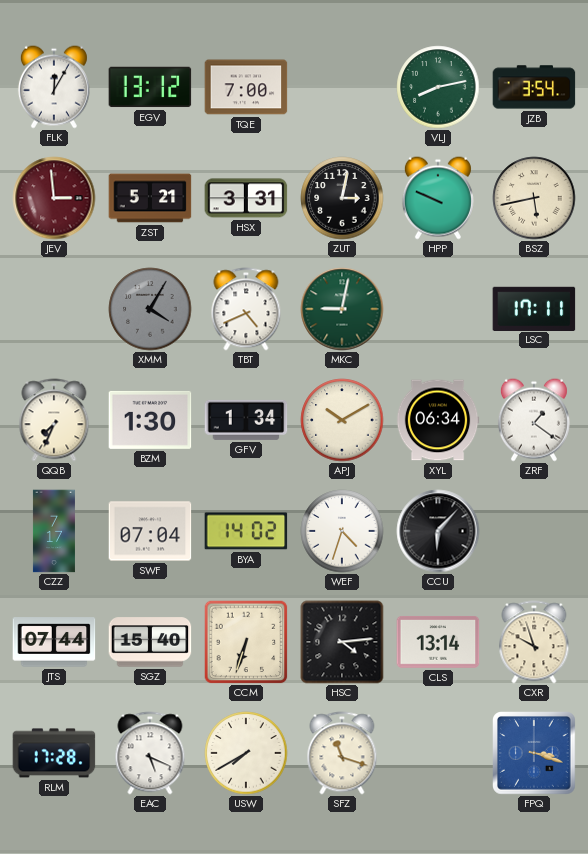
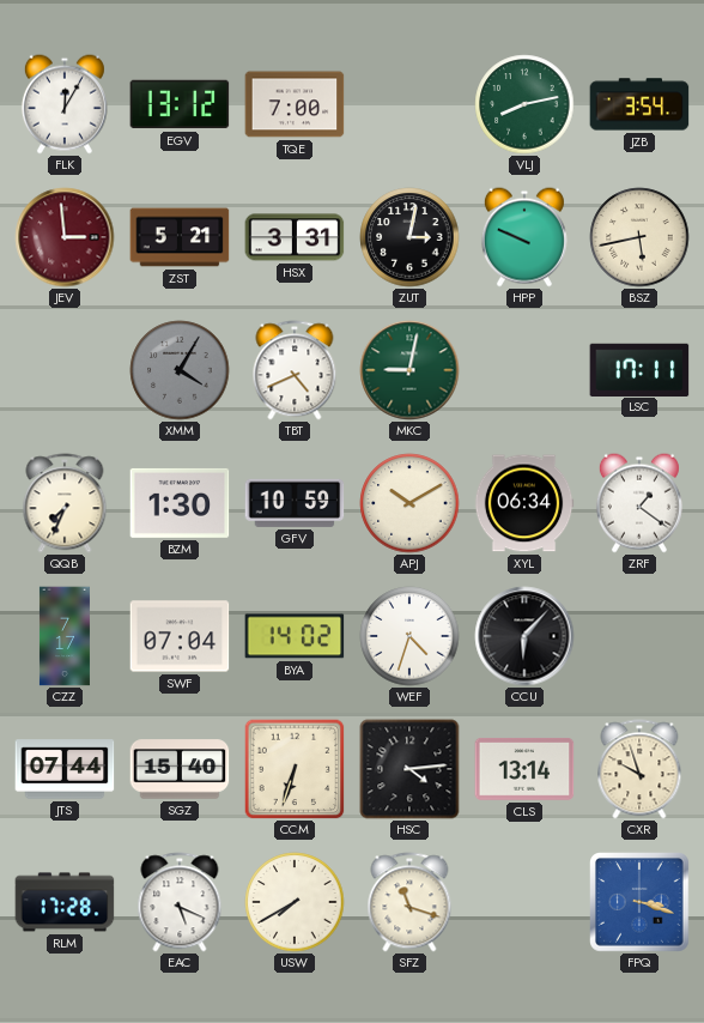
GFV: 1:34 -> 10:59 (295, 503)
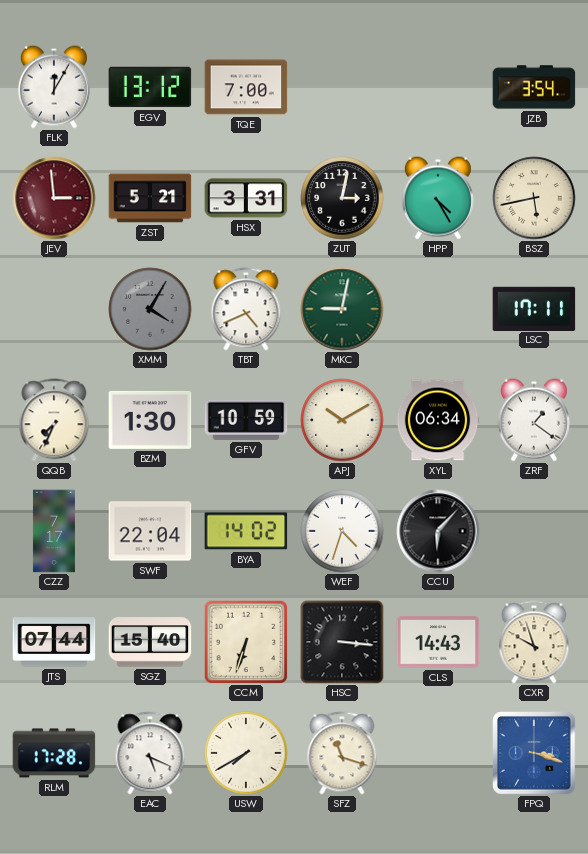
VLJ: 8:13 -> none (524, 104)
HPP: 9:49 -> 4:25 (438, 198)
SWF: 07:04 -> 22:04 (150, 531)
HSC: 4:14 -> 3:16 (342, 642)
CLS: 13:14 -> 14:43 (438, 642)
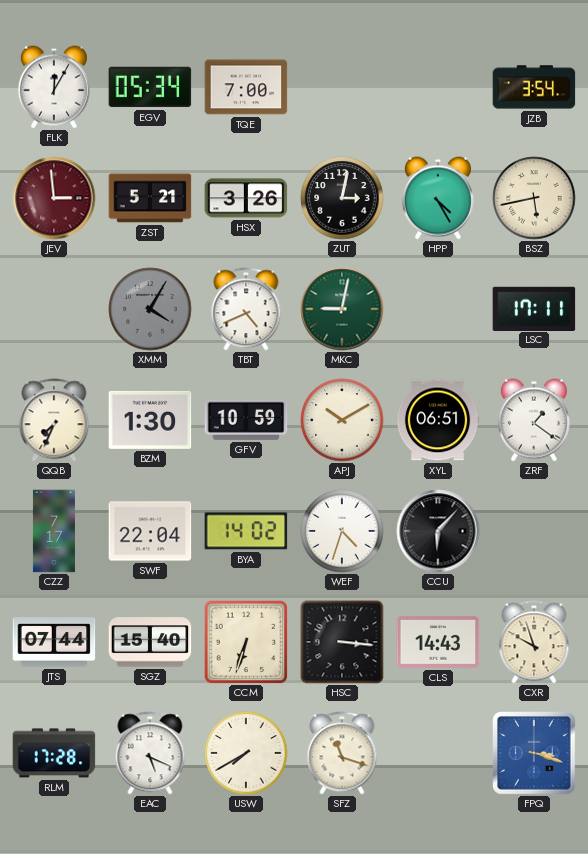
EGV: 13:12 -> 05:34 (150, 87)
HSX: 3:31 -> 3:26 (246, 198)
XYL: 06:34 -> 06:51 (438, 420)
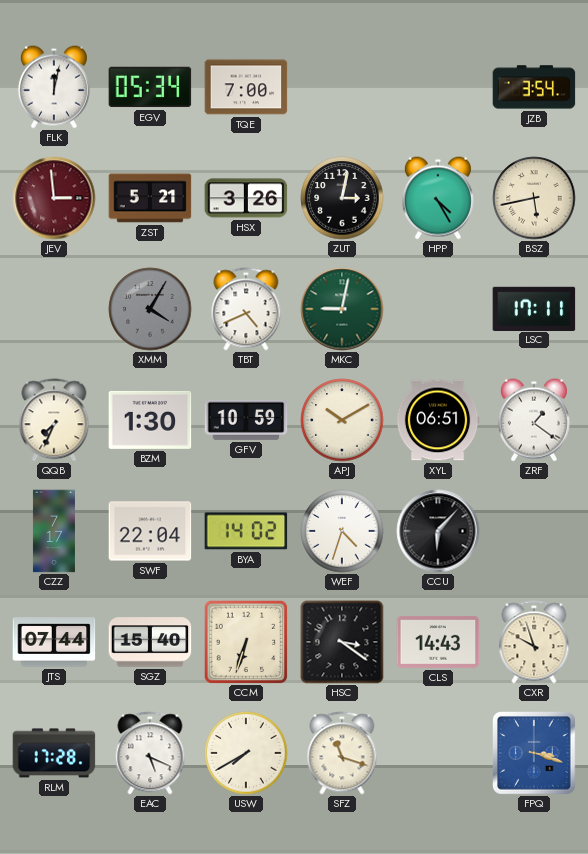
FLK: 12:05 -> 12:02 (54, 87)
HSC: 3:16 -> 3:21 (342, 642)
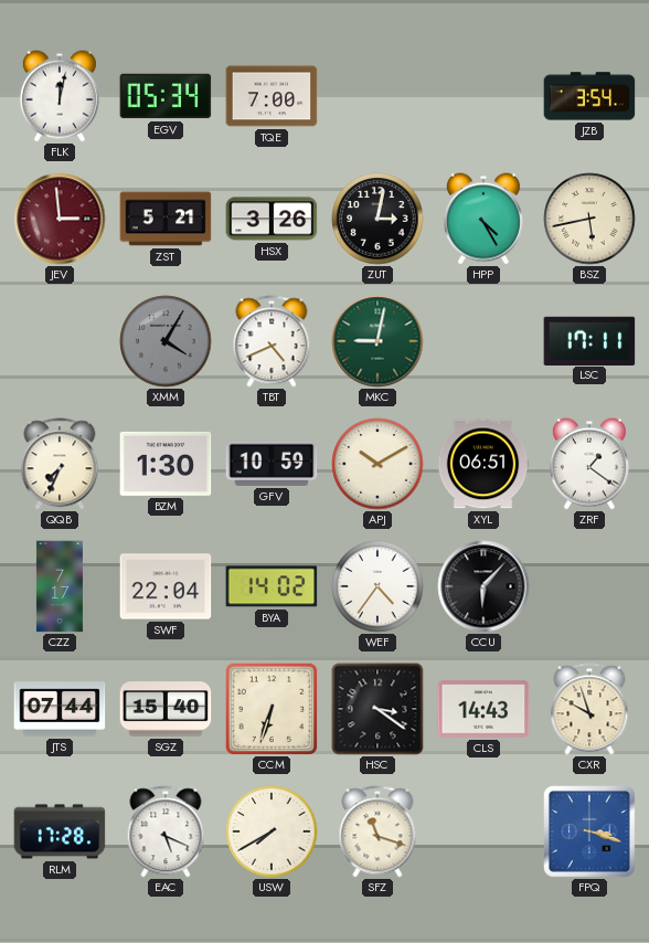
WEF: 4:33 -> 4:36 (377, 586)
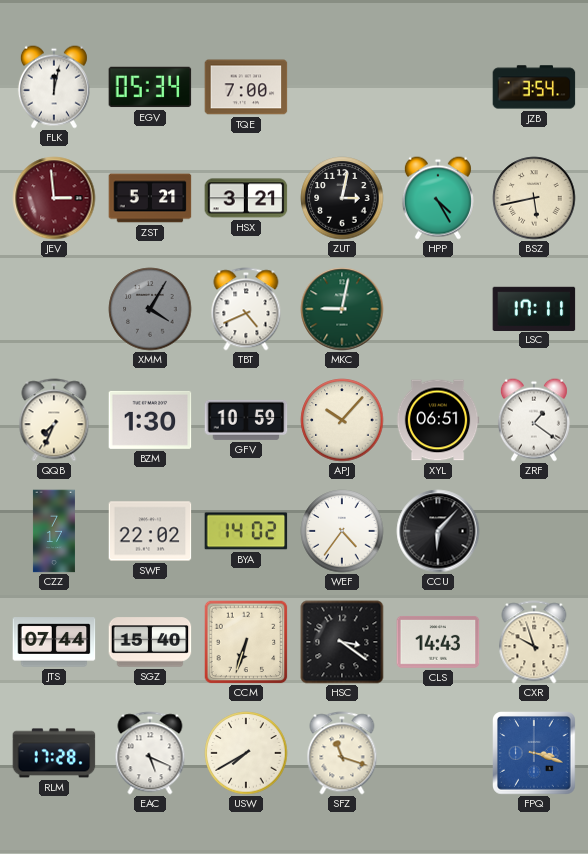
HSX: 3:26 -> 3:21 (246, 198)
APJ: 10:10 -> 10:07 (342, 420)
SWF: 22:04 -> 22:02 (150, 531)
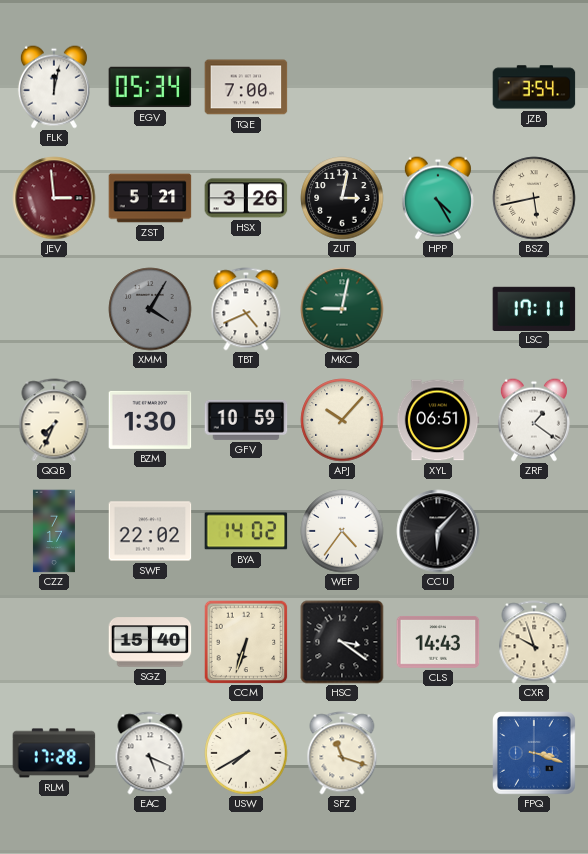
HSX: 3:21 -> 3:26 (246, 198)
JTS: 07:44 -> none (54, 642)
